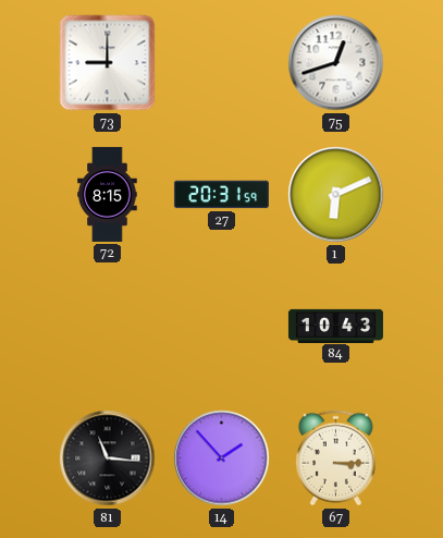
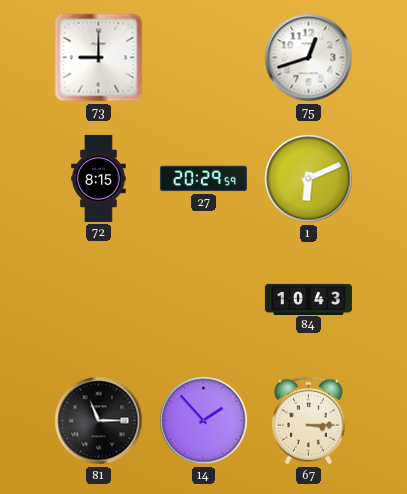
27: 20:31 -> 20:29 (203, 179)
81: 11:16 -> 11:15 (99, 421)
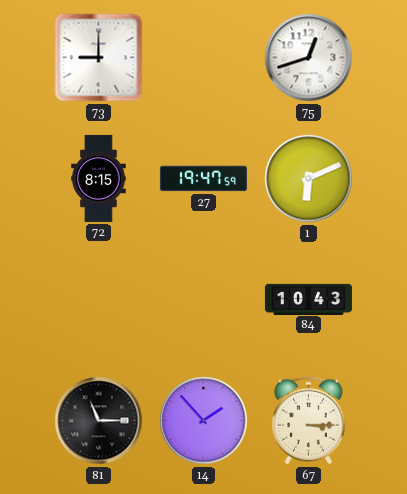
27: 20:29 -> 19:47 (203, 179)
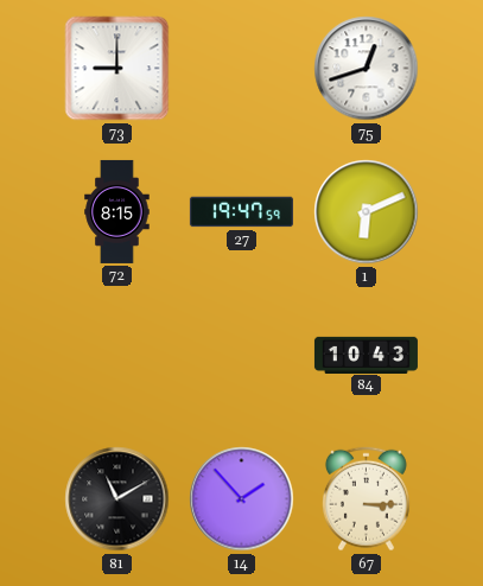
81: 11:15 -> 11:10 (117, 499)
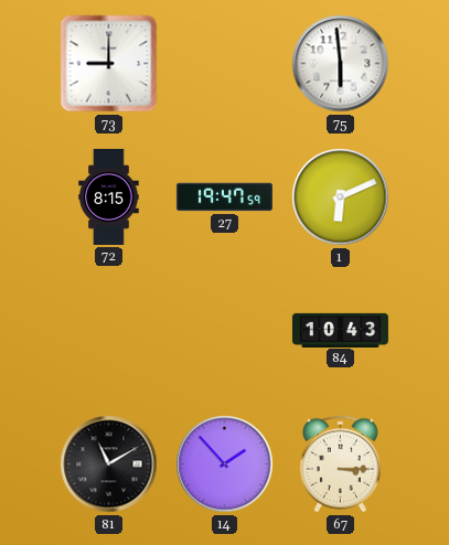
75: 12:42 -> 5:59 (341, 64)
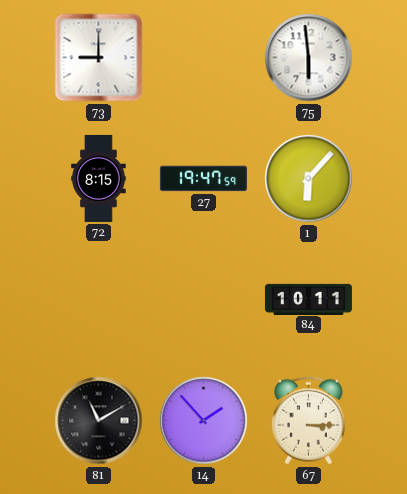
1: 6:11 -> 6:07 (309, 179)
84: 10:43 -> 10:11 (308, 299)
